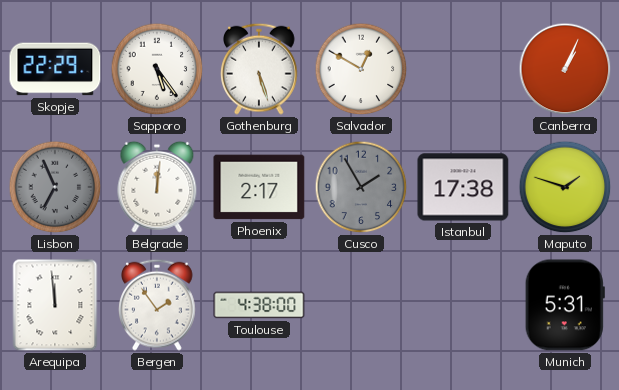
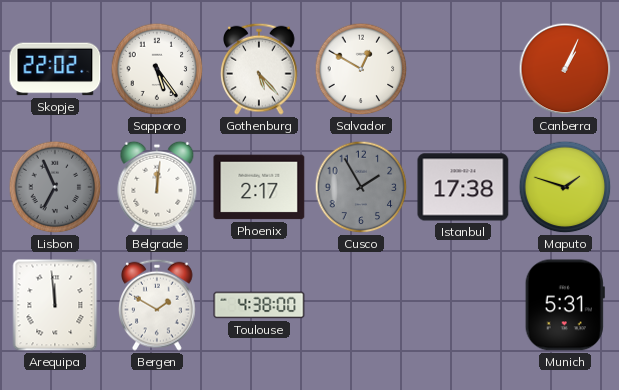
Skopje: 22:29 -> 22:02 (55, 69)
Gothenburg: 5:27 -> 5:23 (259, 69)
Bergen: 1:54 -> 1:50 (157, 305)
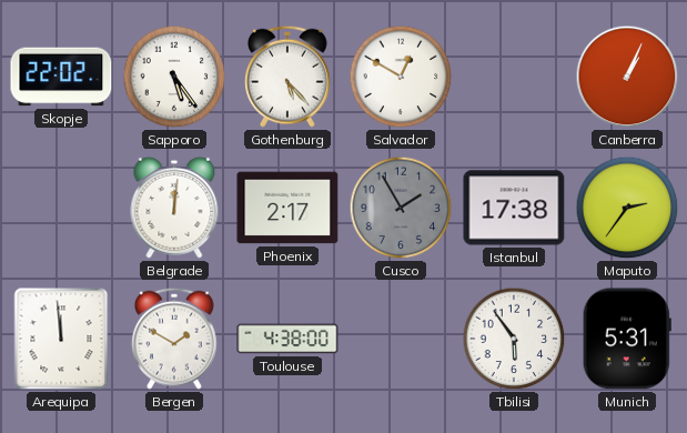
Lisbon: 6:56 -> none (55, 187)
Maputo: 1:48 -> 2:36 (627, 208)
Tbilisi: none -> 5:54 (514, 339)
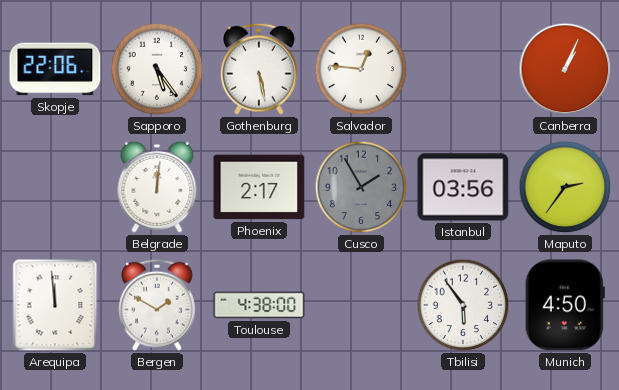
Skopje: 22:02 -> 22:06 (55, 69)
Gothenburg: 5:23 -> 5:28 (259, 69)
Salvador: 12:50 -> 12:46 (361, 69)
Istanbul: 17:38 -> 03:56 (463, 187)
Munich: 5:31 -> 4:50 (565, 305)
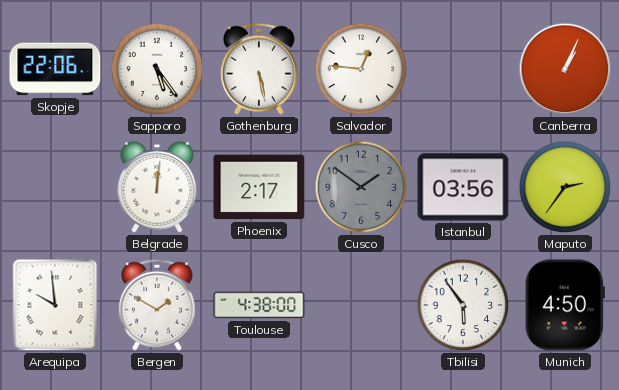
Cusco: 1:55 -> 1:51 (361, 187)
Arequipa: 11:59 -> 9:59 (55, 305)
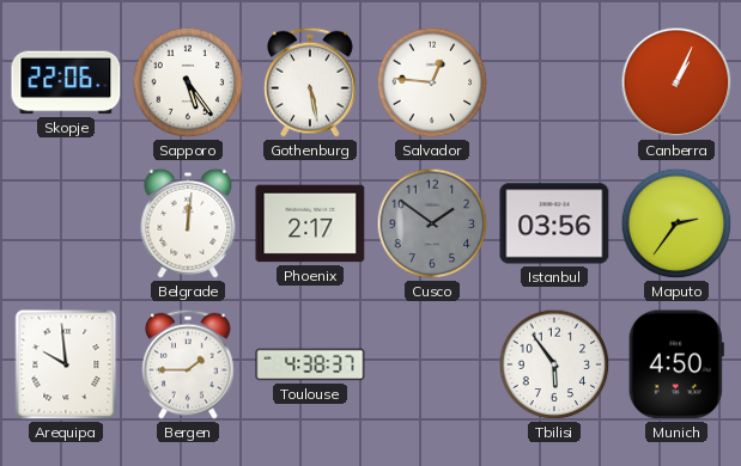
Bergen: 1:50 -> 1:45 (188, 364)
Toulouse: 4:38:00 -> 4:38:37 (310, 364)
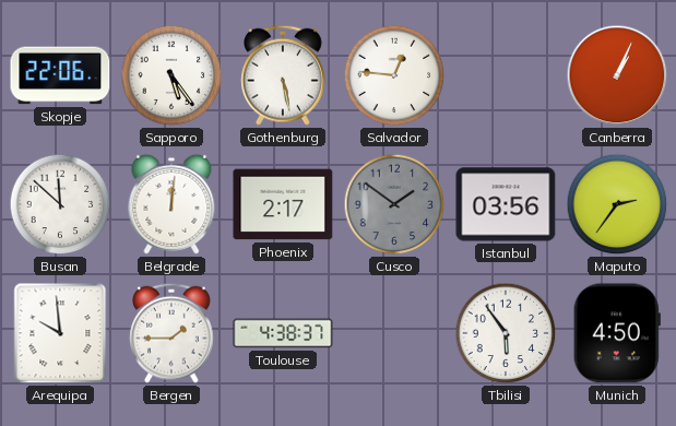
Busan: none -> 11:52 (60, 204)
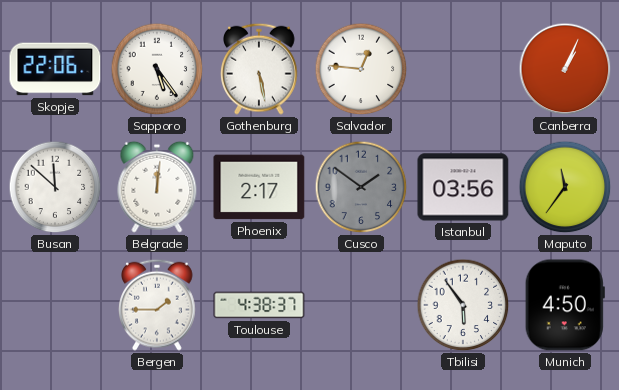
Maputo: 2:36 -> 11:36 (565, 187)
Arequipa: 9:59 -> none (60, 333)
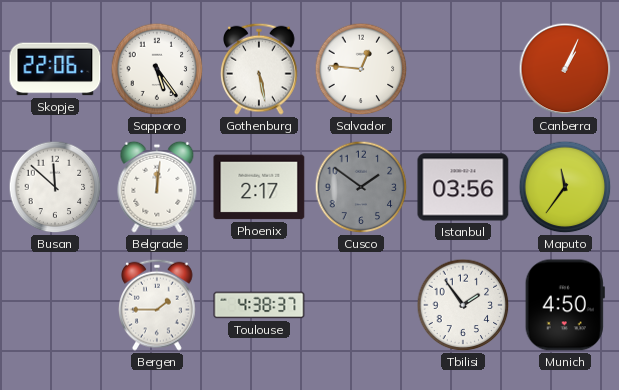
Tbilisi: 5:54 -> 1:54 (463, 305)
